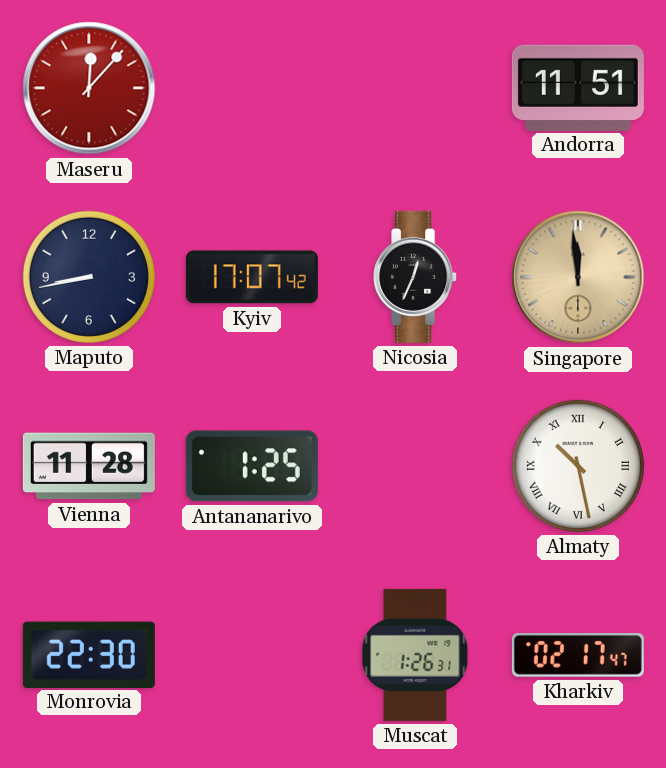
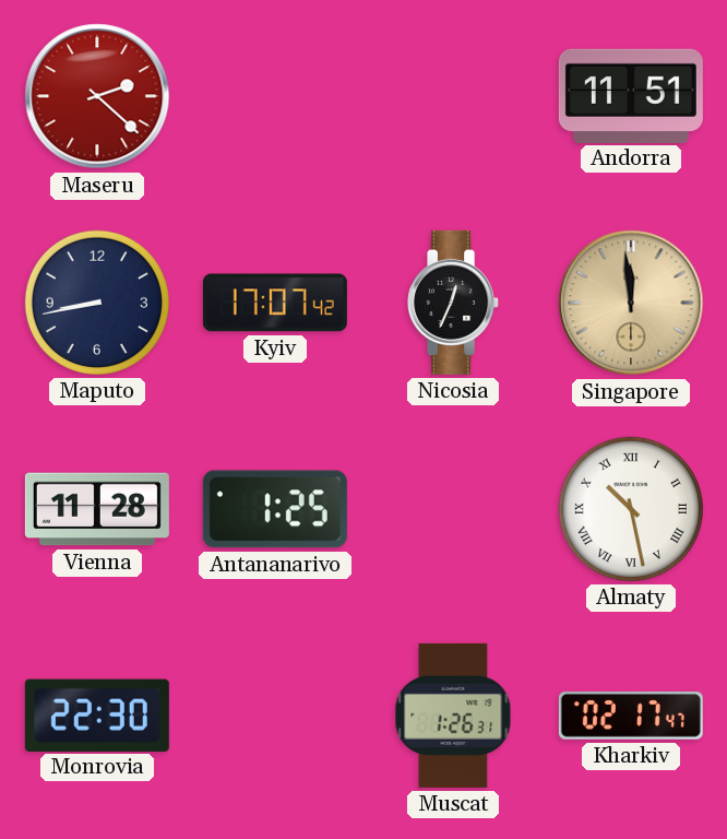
Maseru: 12:07 -> 2:22 (97, 96)
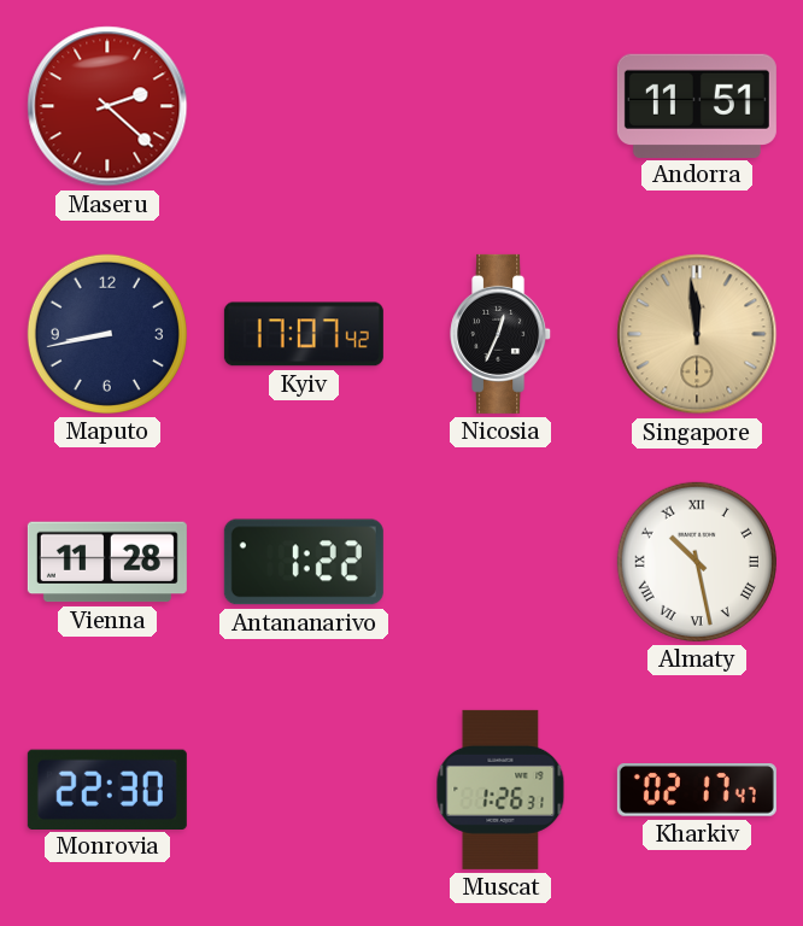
Antananarivo: 1:25 -> 1:22 (304, 562)
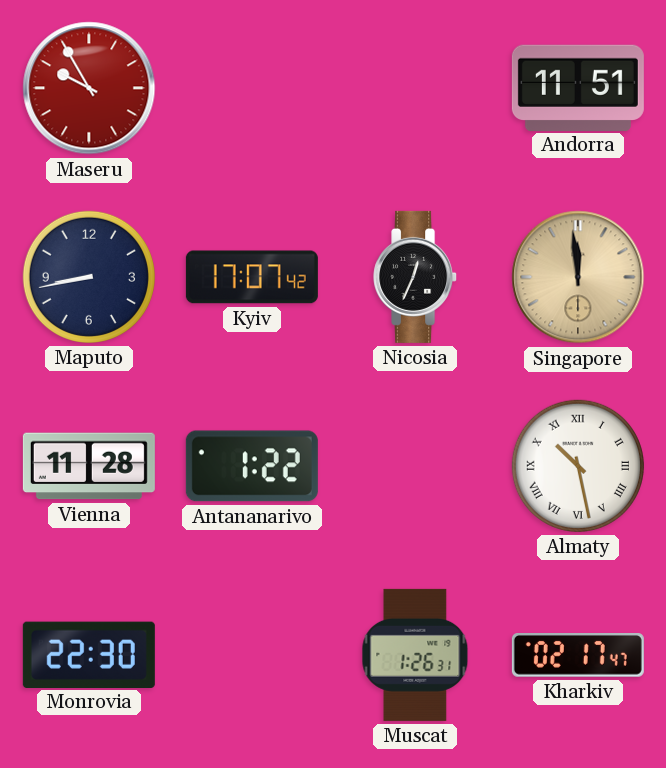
Maseru: 2:22 -> 9:55 (89, 88)
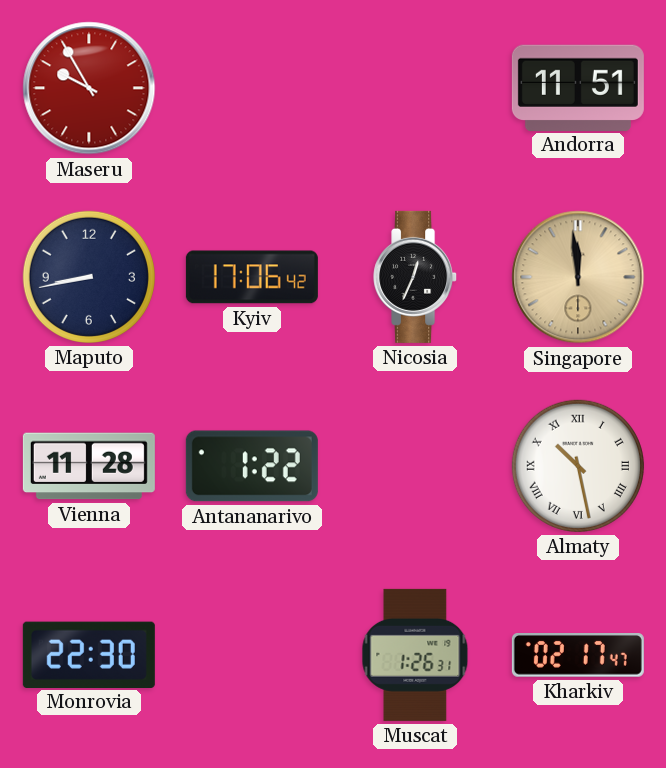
Kyiv: 17:07 -> 17:06 (252, 277)
